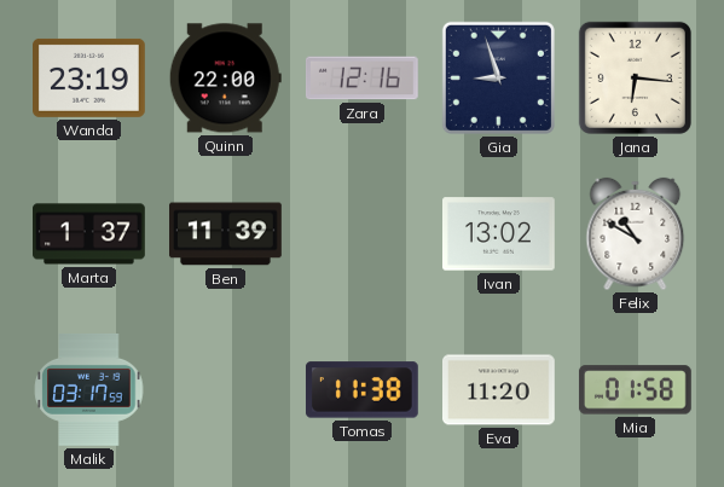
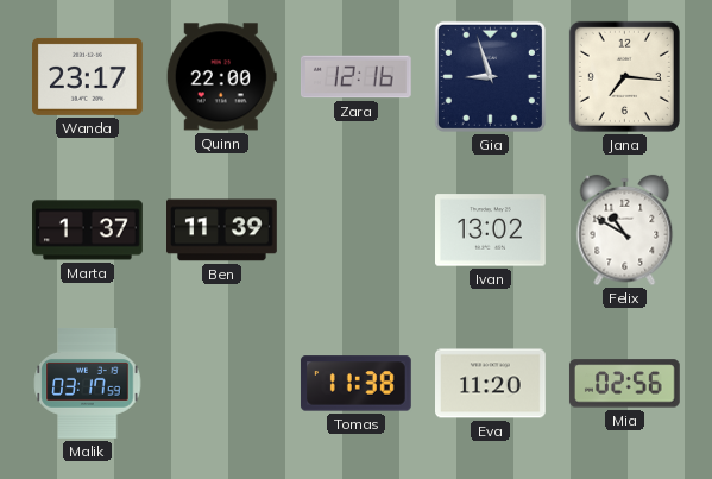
Wanda: 23:19 -> 23:17 (88, 76)
Jana: 6:16 -> 7:16 (624, 76)
Mia: 01:58 -> 02:56 (624, 384)
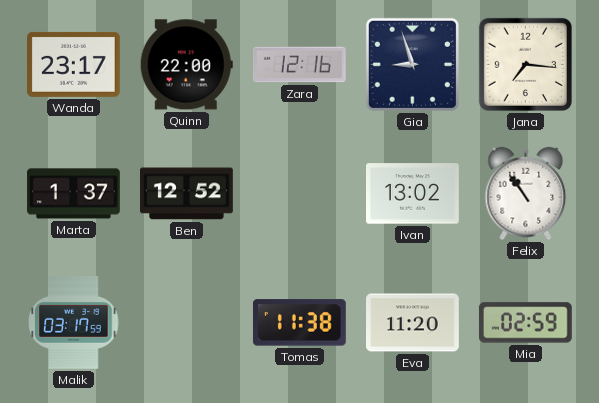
Ben: 11:39 -> 12:52 (187, 194)
Felix: 10:50 -> 10:54 (526, 194)
Mia: 02:56 -> 02:59 (525, 323)
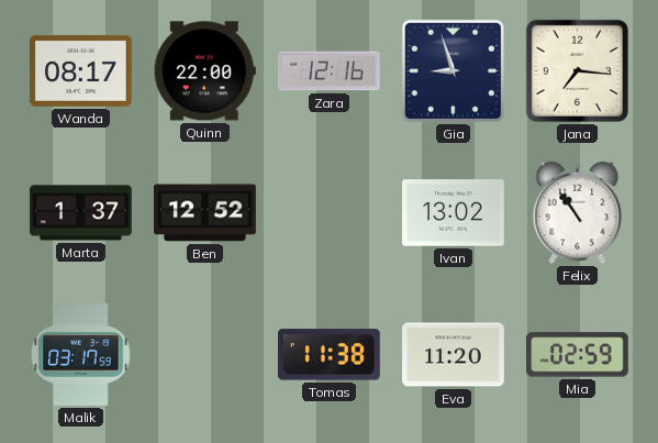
Wanda: 23:17 -> 08:17 (81, 70)
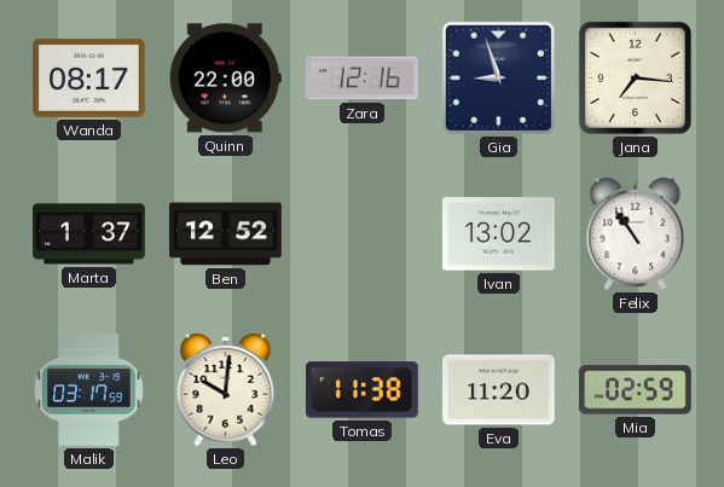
Leo: none -> 10:01 (226, 390)
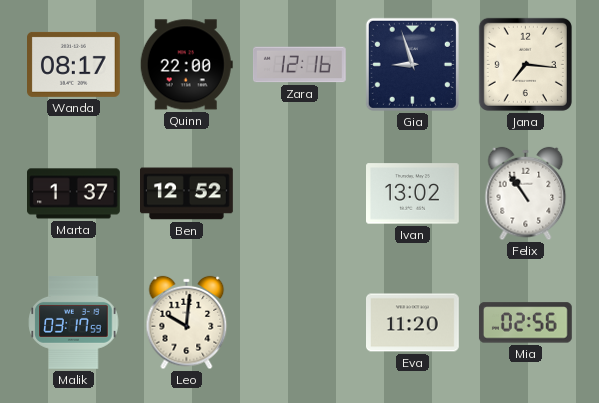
Tomas: 11:38 -> none (361, 390)
Mia: 02:59 -> 02:56 (525, 323)
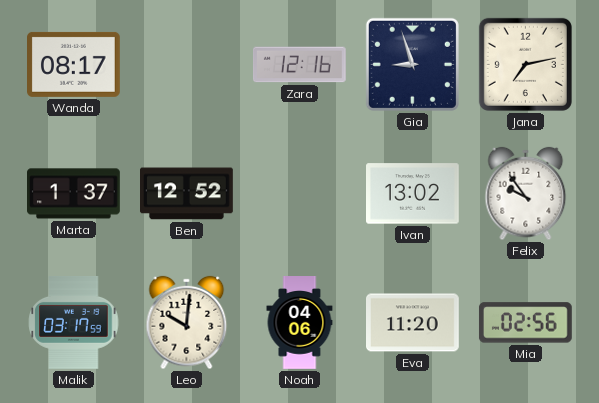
Quinn: 22:00 -> none (186, 65)
Jana: 7:16 -> 7:13 (525, 64)
Felix: 10:54 -> 9:54 (526, 194)
Noah: none -> 04:06 (300, 323)
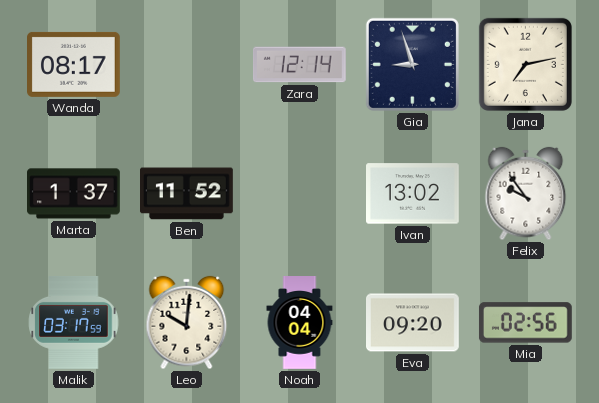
Zara: 12:16 -> 12:14 (299, 65)
Ben: 12:52 -> 11:52 (187, 194)
Noah: 04:06 -> 04:04 (300, 323)
Eva: 11:20 -> 09:20 (413, 323)
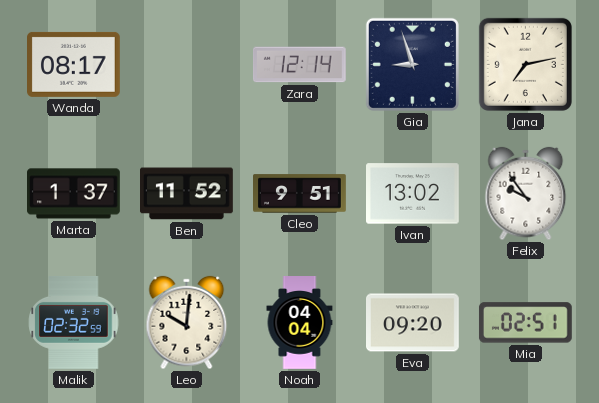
Cleo: none -> 9:51 (300, 194)
Malik: 03:17 -> 02:32 (74, 323)
Mia: 02:56 -> 02:51 (525, 323)
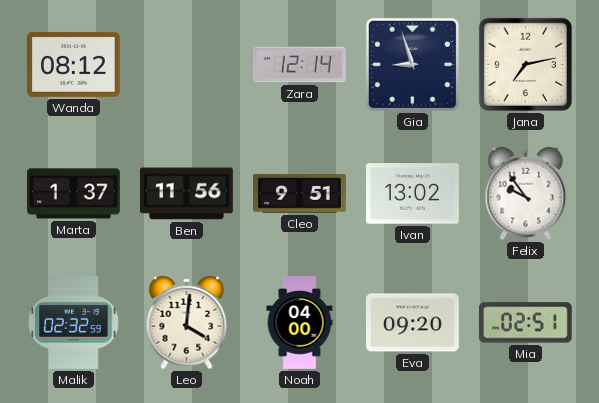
Wanda: 08:17 -> 08:12 (74, 64)
Ben: 11:52 -> 11:56 (187, 194)
Leo: 10:01 -> 4:01 (187, 323)
Noah: 04:04 -> 04:00 (300, 323)
